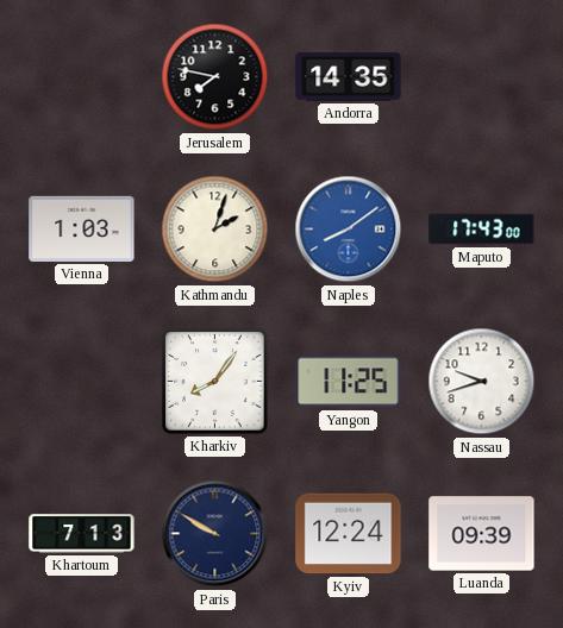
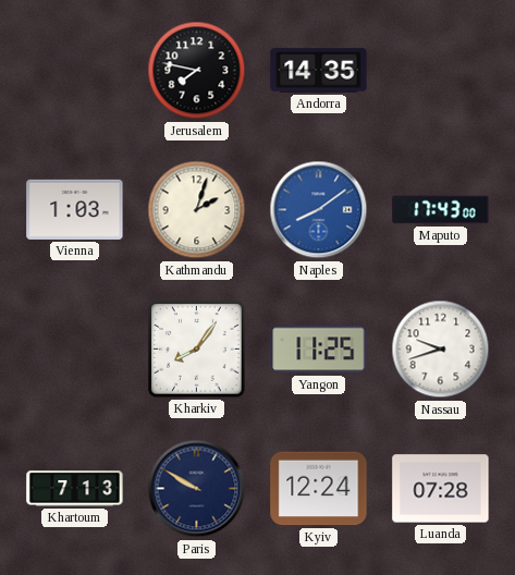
Luanda: 09:39 -> 07:28 (441, 489)
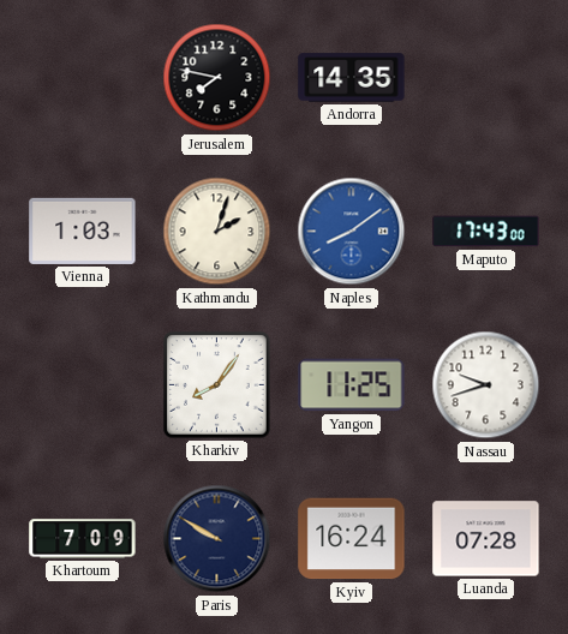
Khartoum: 7:13 -> 7:09 (83, 539)
Kyiv: 12:24 -> 16:24 (352, 539)
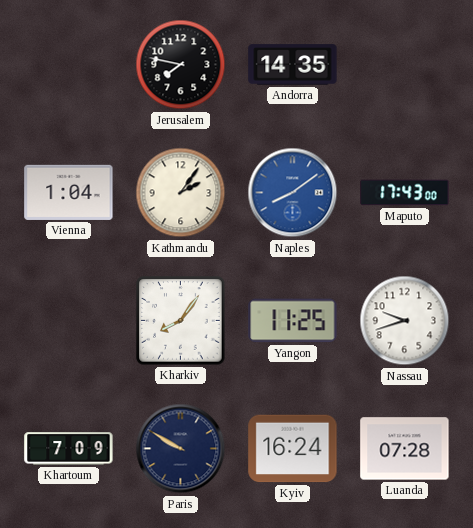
Vienna: 1:03 -> 1:04 (69, 192)
Kathmandu: 2:03 -> 2:06 (181, 193)
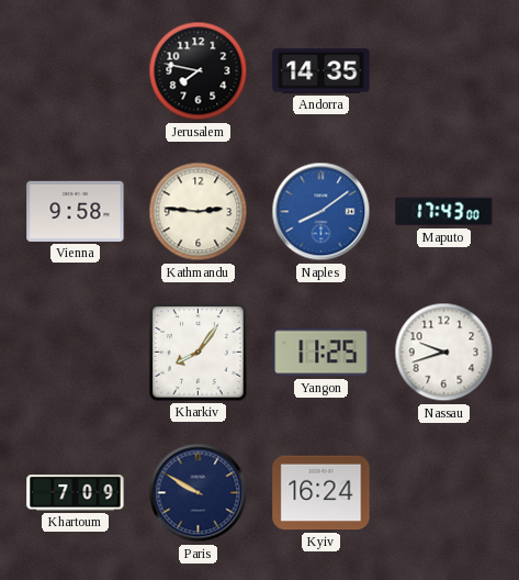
Vienna: 1:04 -> 9:58 (76, 211)
Kathmandu: 2:06 -> 2:46 (199, 212)
Luanda: 07:28 -> none (405, 449)
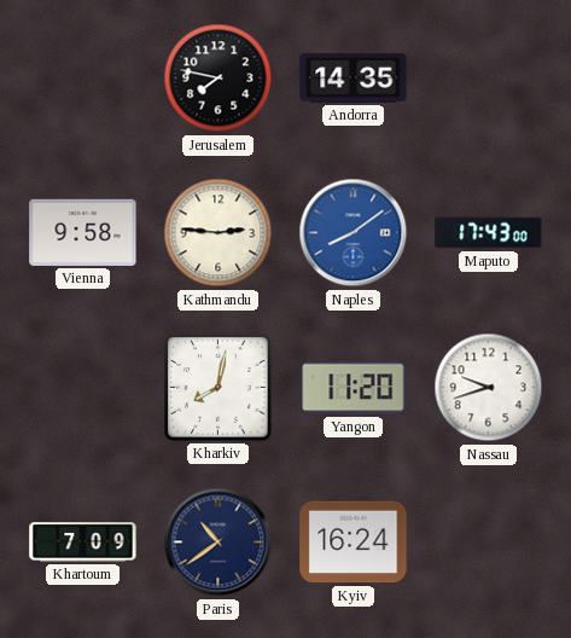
Kharkiv: 8:06 -> 8:02 (219, 388)
Yangon: 11:25 -> 11:20 (354, 388)
Paris: 9:50 -> 10:39 (219, 543)
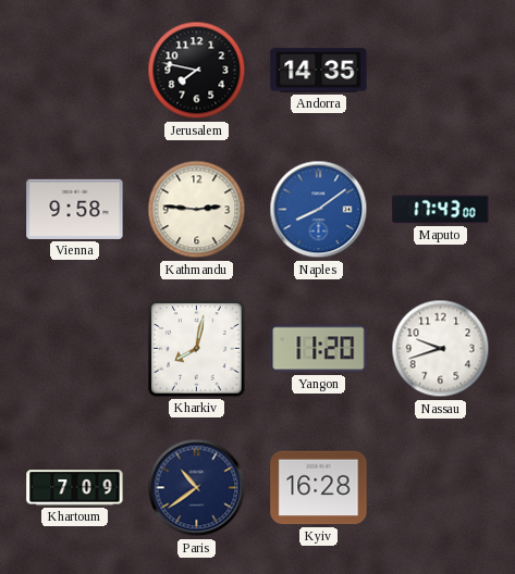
Kyiv: 16:24 -> 16:28 (319, 488)
